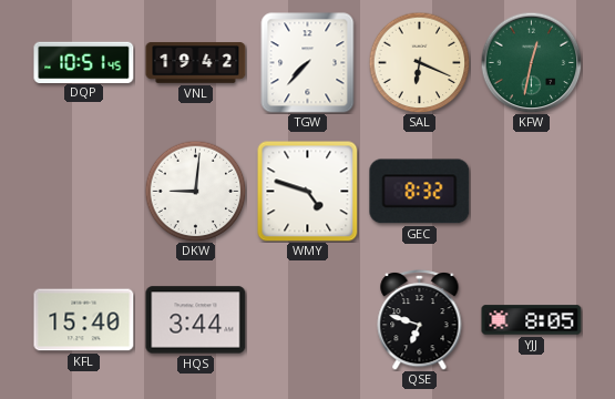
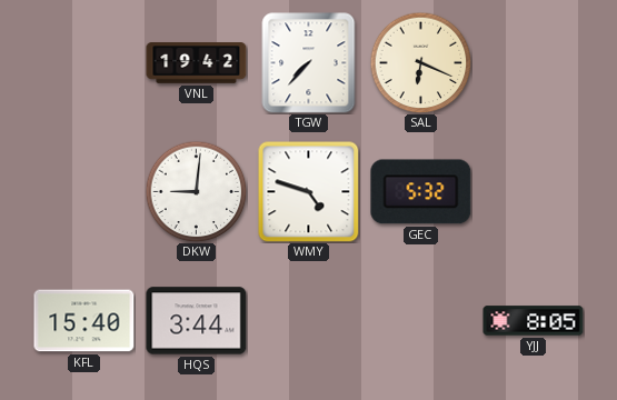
DQP: 10:51 -> none (84, 62)
KFW: 12:32 -> none (531, 62)
GEC: 8:32 -> 5:32 (421, 192)
QSE: 6:48 -> none (420, 319)
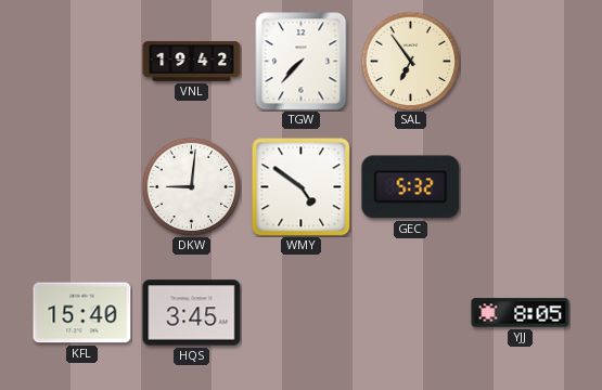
SAL: 6:19 -> 6:54 (410, 61)
WMY: 4:48 -> 4:51 (302, 187)
HQS: 3:44 -> 3:45 (192, 313)
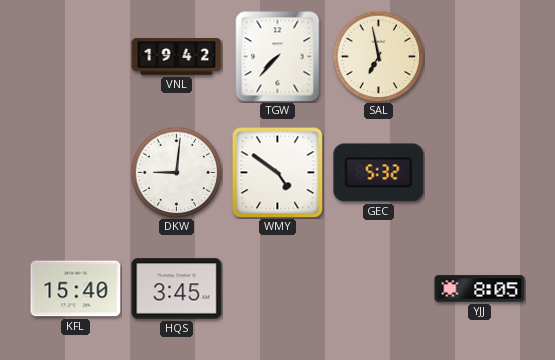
SAL: 6:54 -> 6:58 (378, 56)
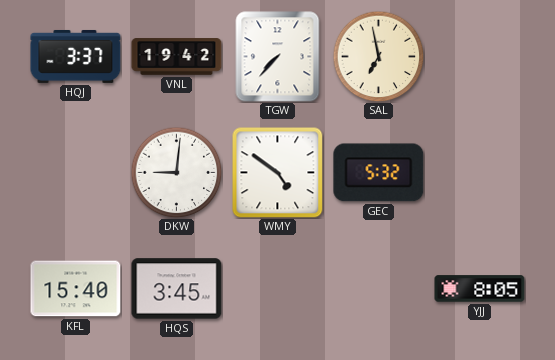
HQJ: none -> 3:37 (76, 56)
